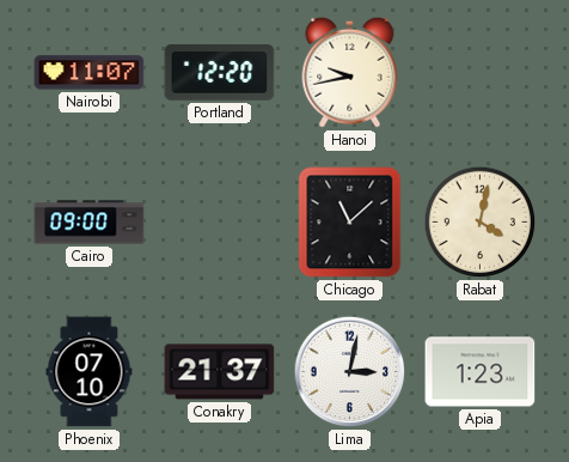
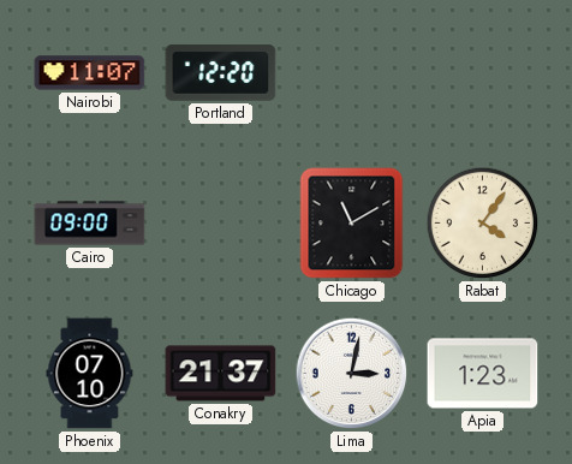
Hanoi: 9:43 -> none (350, 72)
Chicago: 11:08 -> 11:10 (352, 224)
Rabat: 4:02 -> 4:06 (483, 224)
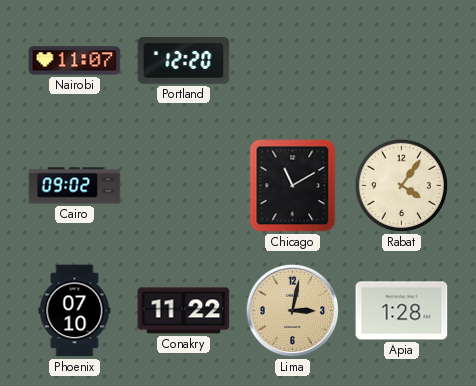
Cairo: 09:00 -> 09:02 (75, 186)
Conakry: 21:37 -> 11:22 (184, 311)
Lima dial: white -> champagne (293, 311)
Apia: 1:23 -> 1:28 (402, 311)
